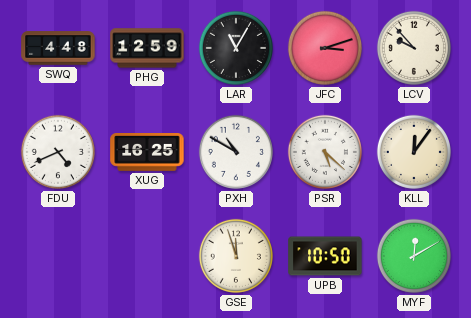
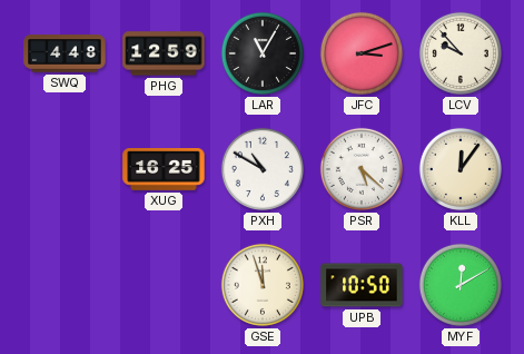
FDU: 4:41 -> none (58, 152)
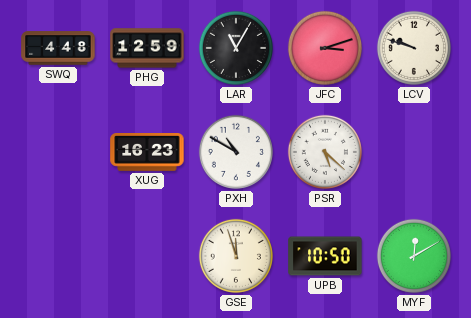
LCV: 9:53 -> 9:48 (414, 48)
XUG: 16:25 -> 16:23 (147, 153)
KLL: 12:06 -> none (461, 169)
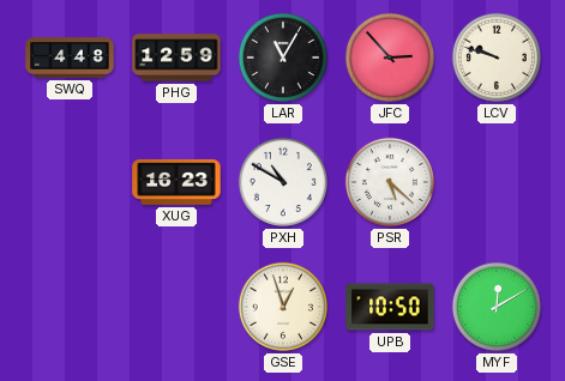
JFC: 3:12 -> 2:53 (390, 58)
GSE: 11:57 -> 12:57 (283, 307)
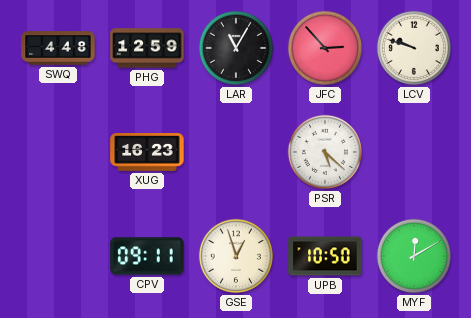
PXH: 10:50 -> none (283, 182)
CPV: none -> 09:11 (147, 256)
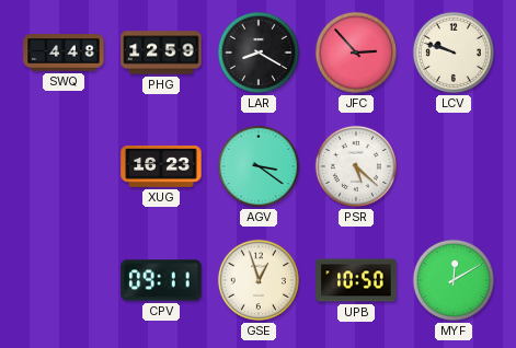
LAR: 11:05 -> 8:20 (259, 53)
AGV: none -> 3:21 (259, 166)
